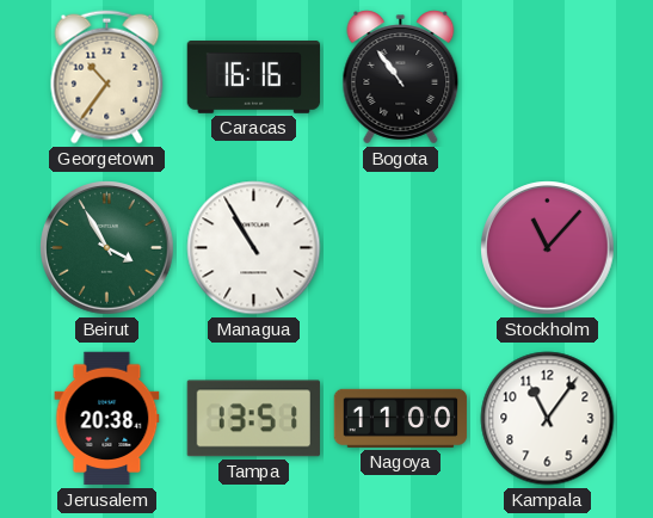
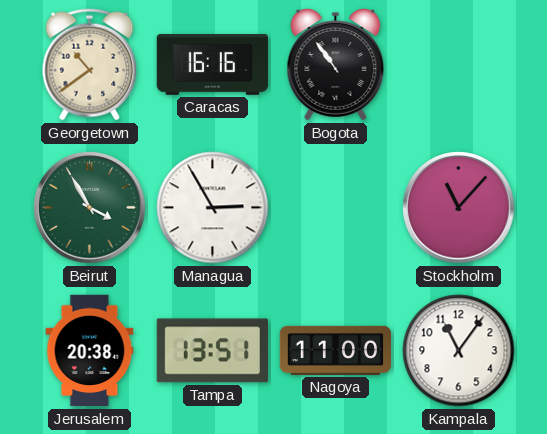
Georgetown: 10:36 -> 10:39 (90, 65)
Managua: 10:55 -> 2:55 (213, 208)
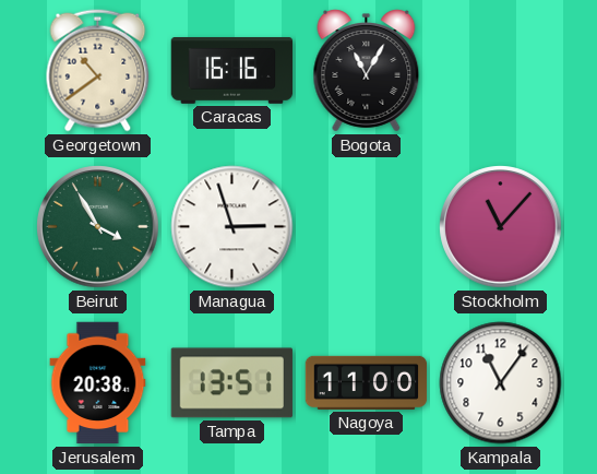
Bogota: 10:54 -> 11:05 (367, 71)
Managua: 2:55 -> 2:57 (232, 227)
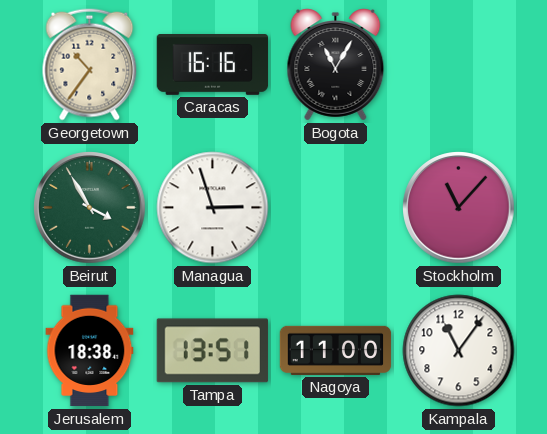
Georgetown: 10:39 -> 10:36 (90, 65)
Jerusalem: 20:38 -> 18:38 (90, 351)
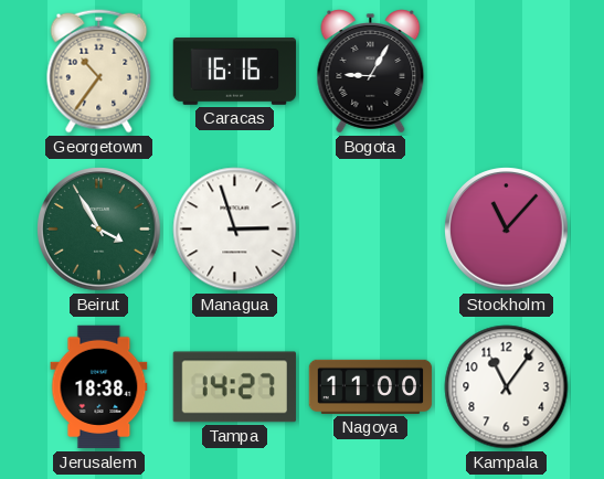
Bogota: 11:05 -> 9:05 (371, 72)
Tampa: 13:51 -> 14:27 (234, 387)
